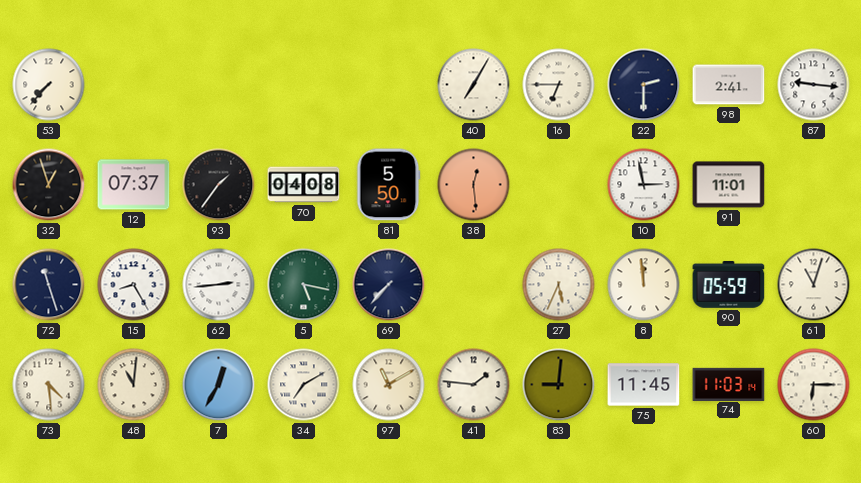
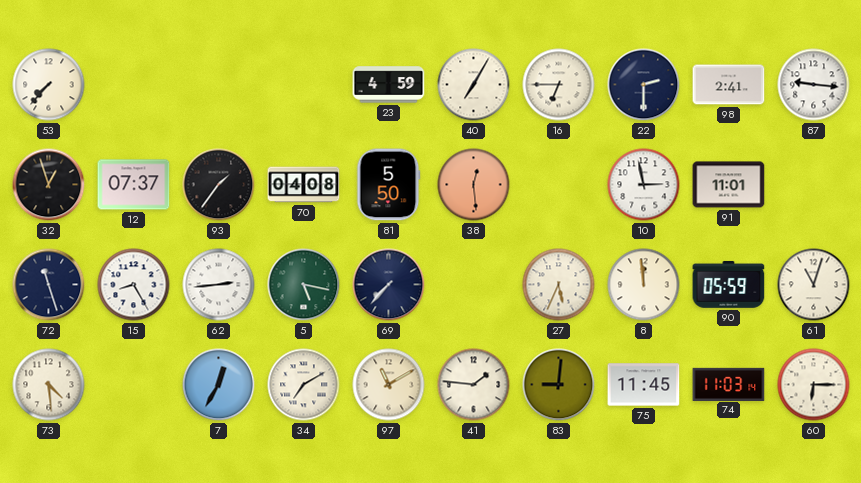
23: none -> 4:59 (389, 85)
48: 11:01 -> none (134, 385)
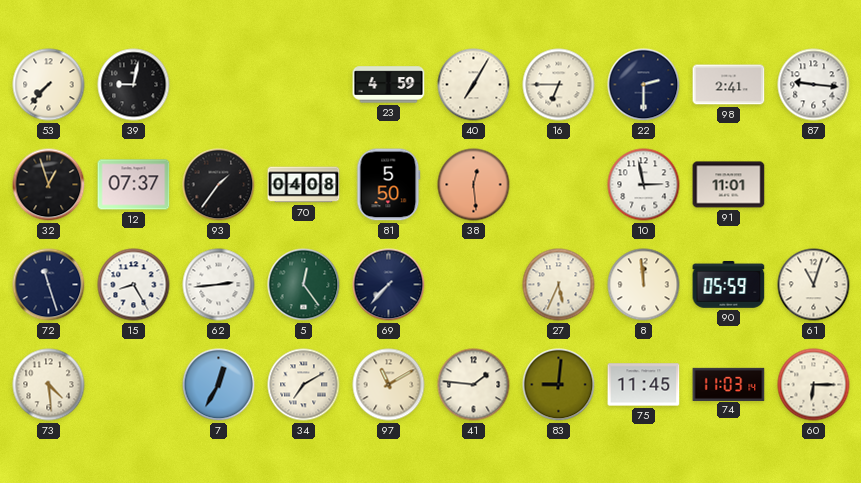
39: none -> 9:02 (134, 85)
5: 5:17 -> 12:24 (304, 285)
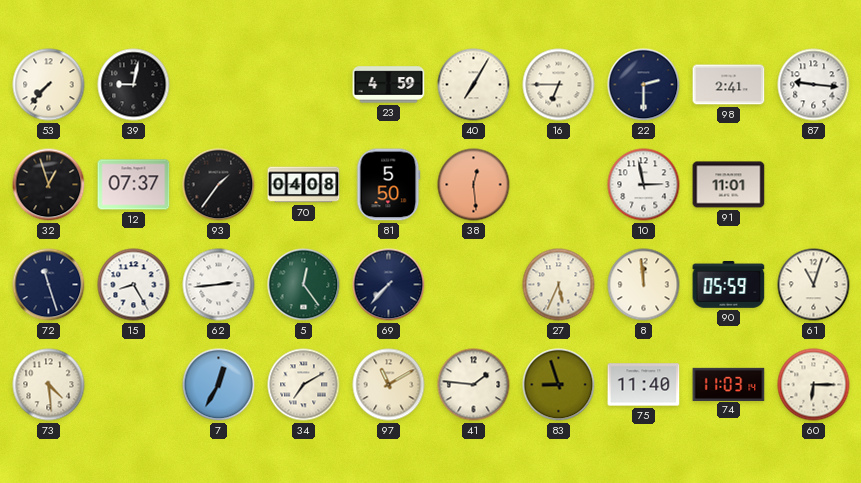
83: 9:01 -> 8:57 (559, 385)
75: 11:45 -> 11:40 (644, 385)
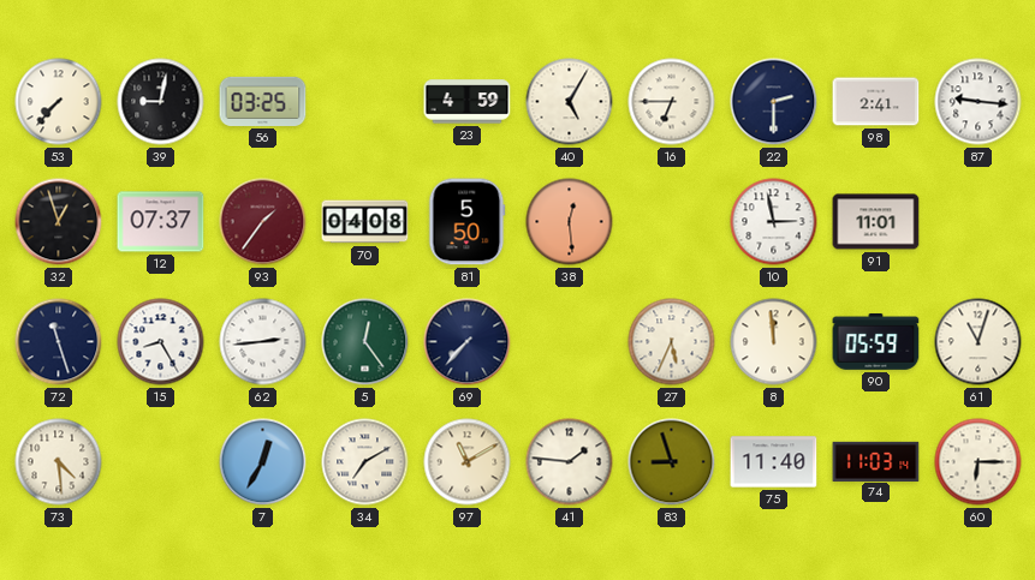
56: none -> 03:25 (263, 101)
40: 7:05 -> 5:05 (570, 102)
93 dial: black -> burgundy (263, 222)
